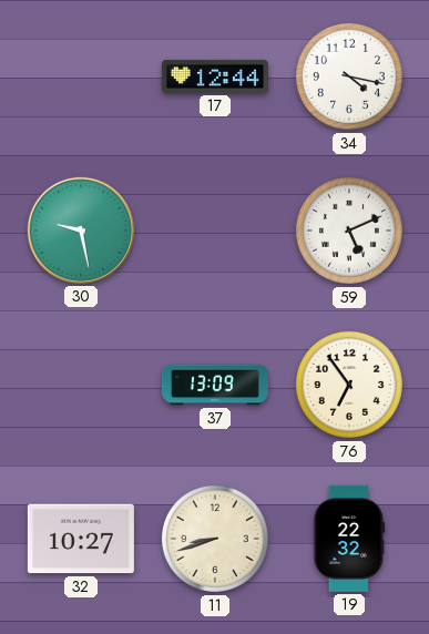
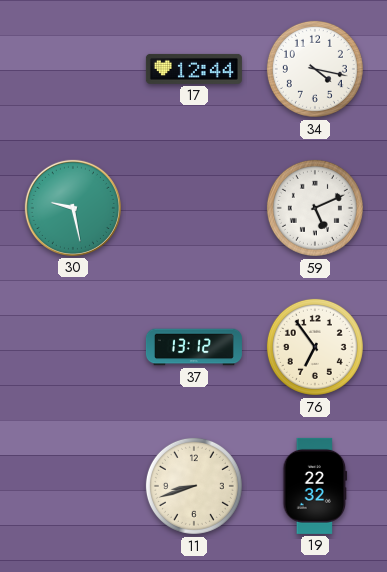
37: 13:09 -> 13:12 (194, 347)
32: 10:27 -> none (81, 539)
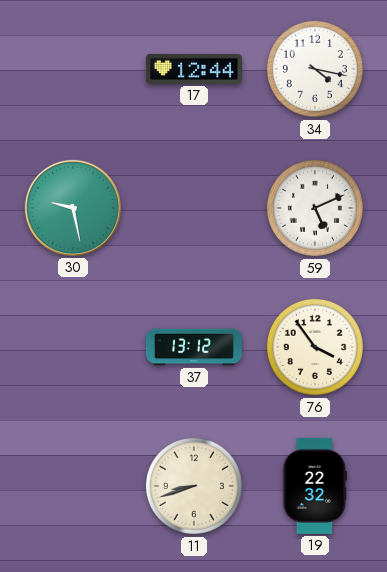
76: 6:54 -> 3:54 (315, 347)
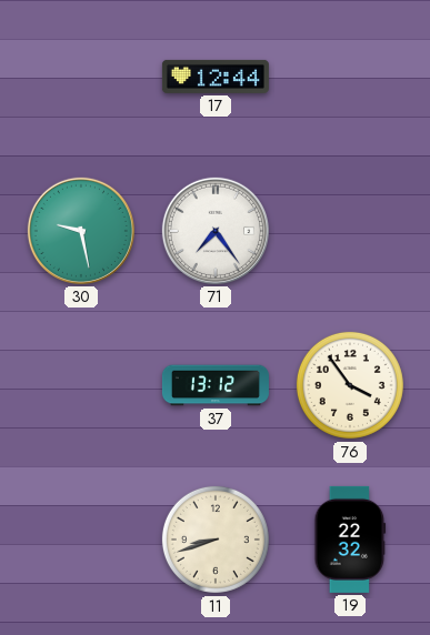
34: 4:17 -> none (315, 69)
71: none -> 7:24 (216, 231)
59: 5:11 -> none (315, 208)
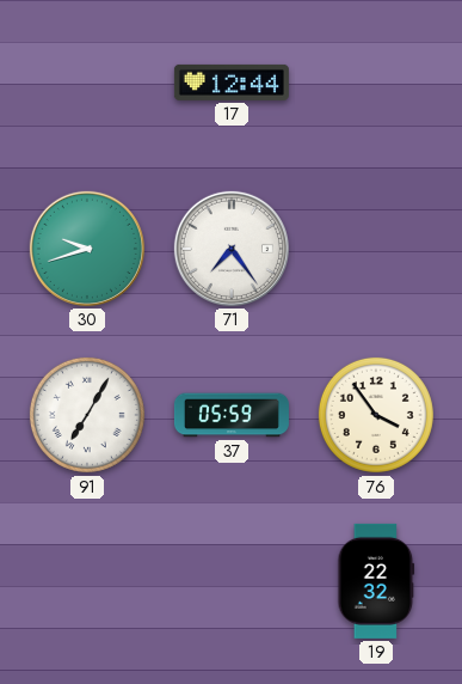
30: 9:28 -> 9:42 (87, 249)
91: none -> 7:05 (87, 415)
37: 13:12 -> 05:59 (232, 415)
11: 8:42 -> none (216, 540)
